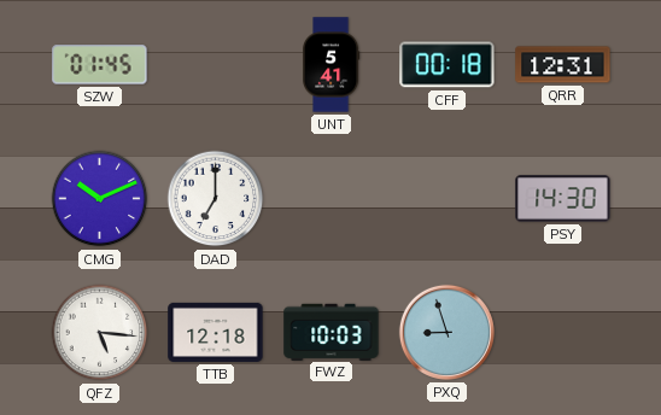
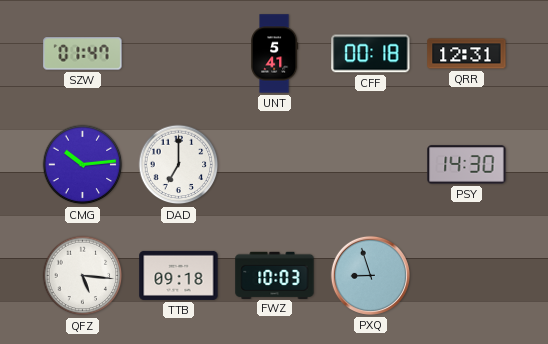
SZW: 01:45 -> 01:47 (83, 54)
CMG: 10:11 -> 10:14 (83, 165)
TTB: 12:18 -> 09:18 (179, 275)
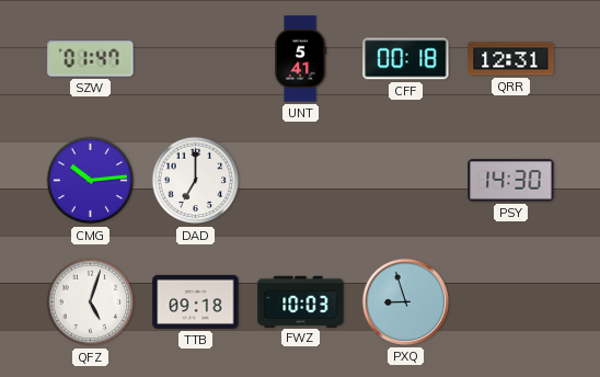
QFZ: 5:16 -> 5:03 (91, 302)
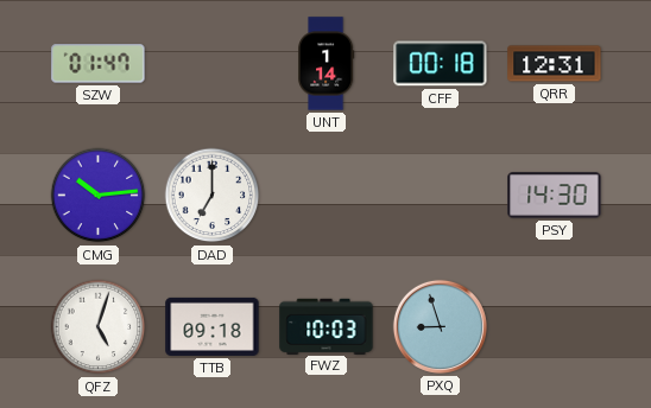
UNT: 5:41 -> 1:14 (325, 64)
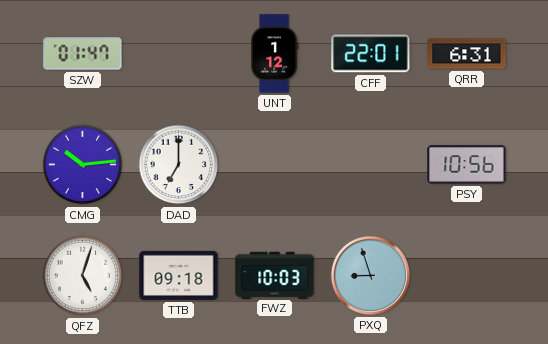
UNT: 1:14 -> 1:12 (274, 54)
CFF: 00:18 -> 22:01 (371, 54)
QRR: 12:31 -> 6:31 (467, 54)
PSY: 14:30 -> 10:56 (467, 165)
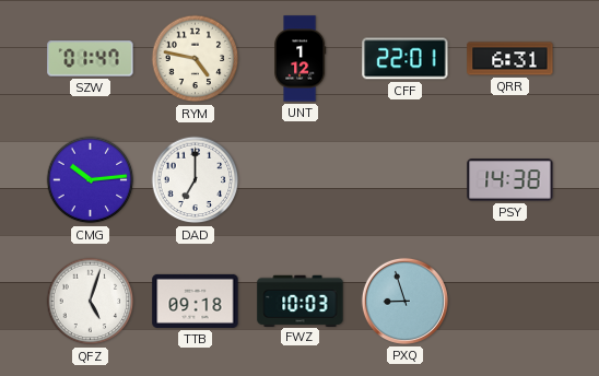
RYM: none -> 4:47 (196, 59)
PSY: 10:56 -> 14:38 (510, 180)
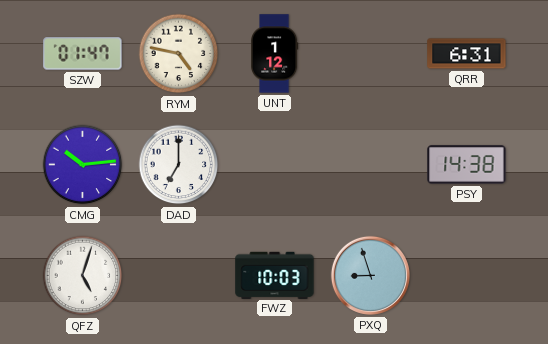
CFF: 22:01 -> none (406, 59)
TTB: 09:18 -> none (196, 301)
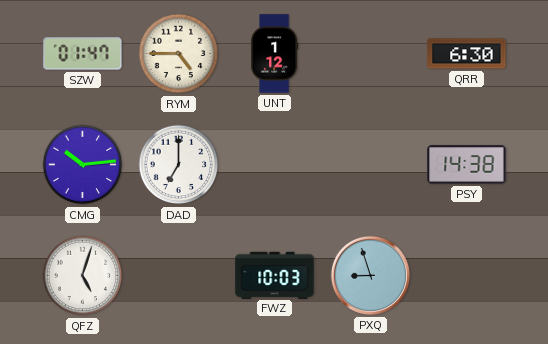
RYM: 4:47 -> 4:45 (179, 54)
QRR: 6:31 -> 6:30 (467, 54)
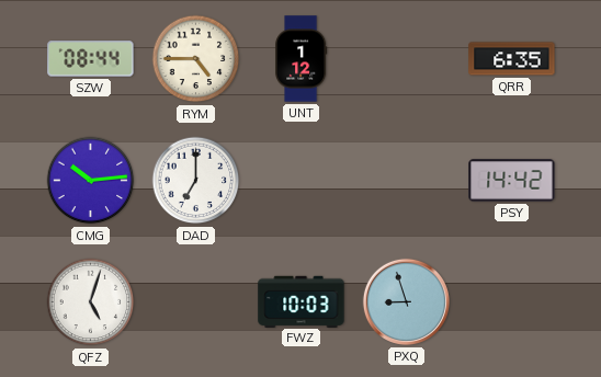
SZW: 01:47 -> 08:44 (91, 59)
QRR: 6:30 -> 6:35 (512, 59)
PSY: 14:38 -> 14:42 (512, 181)
